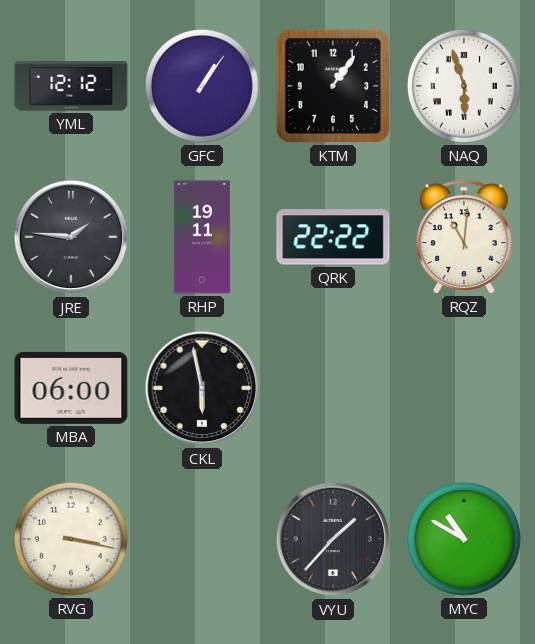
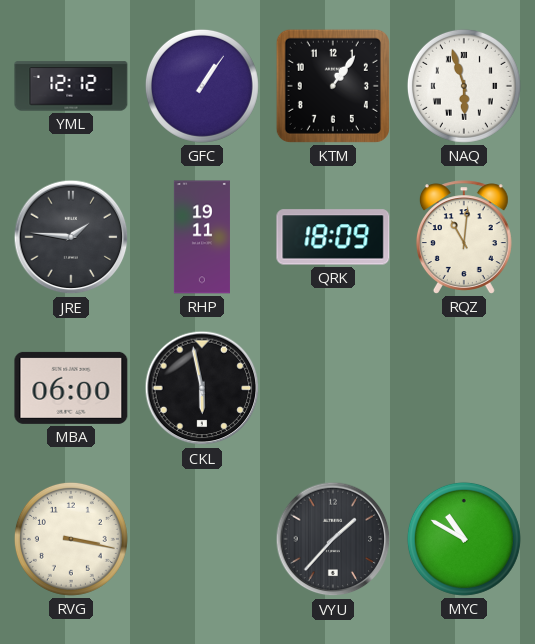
QRK: 22:22 -> 18:09 (333, 237)
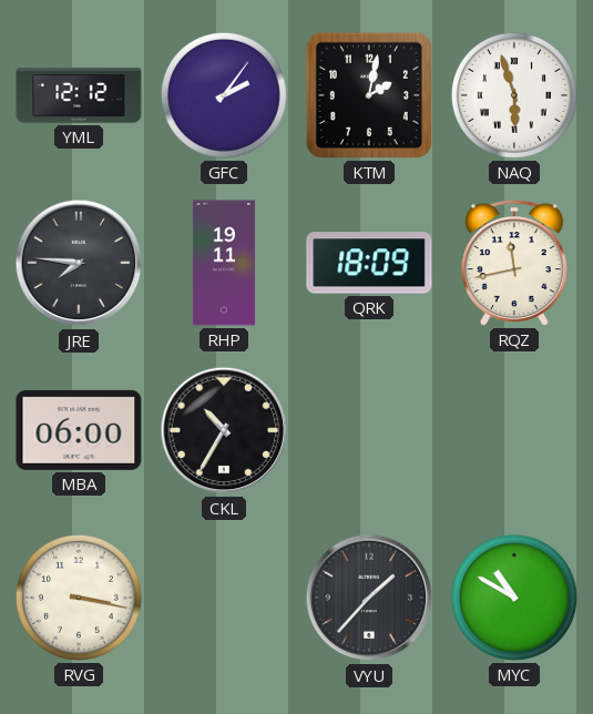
GFC: 1:06 -> 2:06 (224, 95)
KTM: 1:06 -> 2:02 (369, 95)
JRE: 1:46 -> 7:46 (79, 263)
RQZ: 11:01 -> 11:43 (514, 263)
CKL: 5:58 -> 10:35 (224, 430)
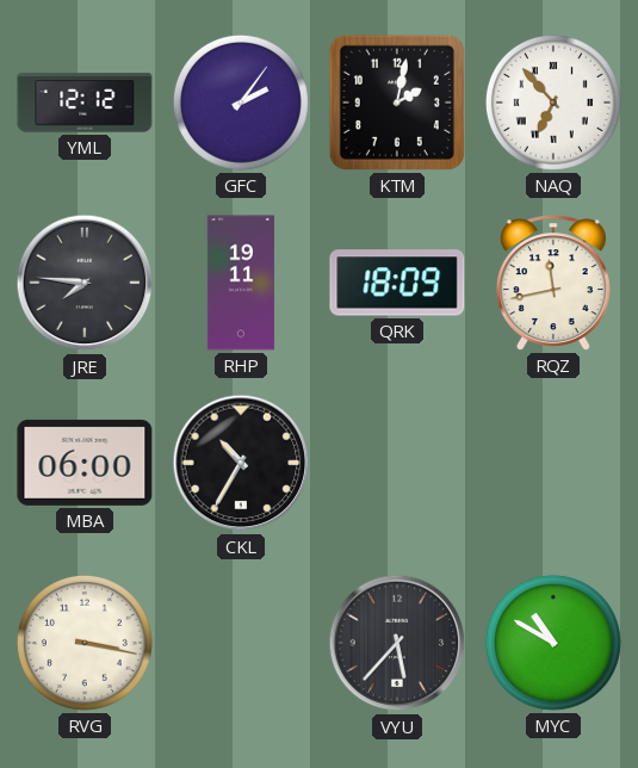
NAQ: 5:57 -> 6:53 (553, 103)
VYU: 1:37 -> 5:37 (397, 643)
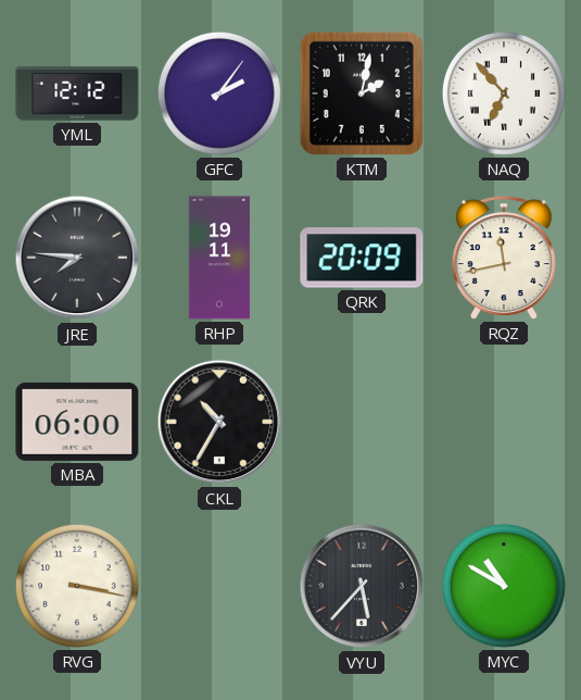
QRK: 18:09 -> 20:09 (362, 258)
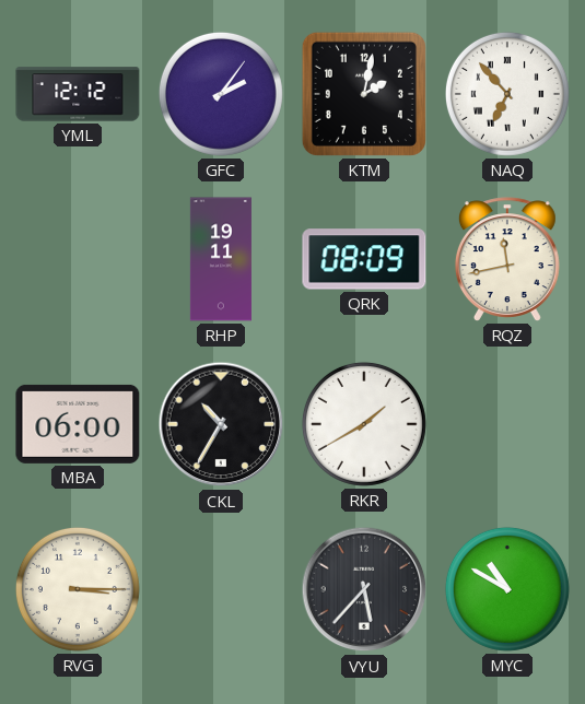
JRE: 7:46 -> none (77, 258)
QRK: 20:09 -> 08:09 (364, 259)
RKR: none -> 1:40 (364, 424)
RVG: 3:17 -> 3:15 (78, 589)
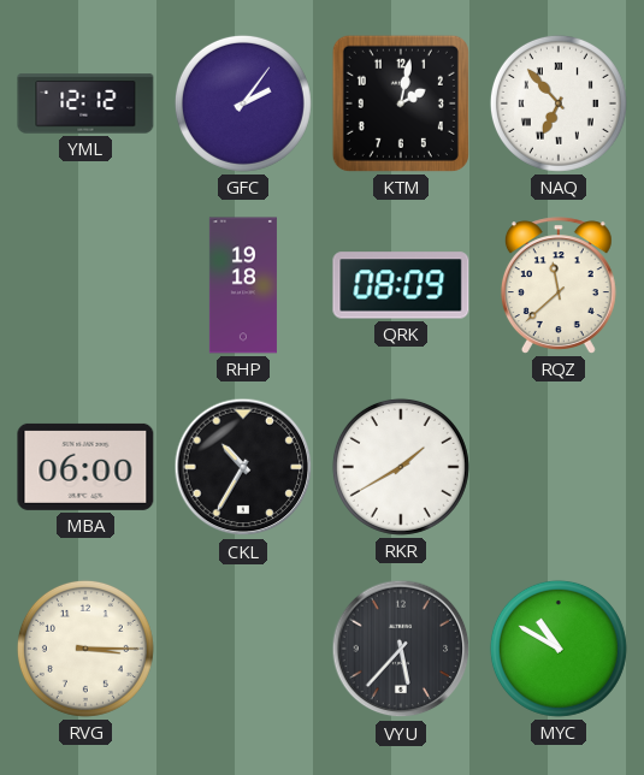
RHP: 19:11 -> 19:18 (243, 285)
RQZ: 11:43 -> 11:38 (559, 285)
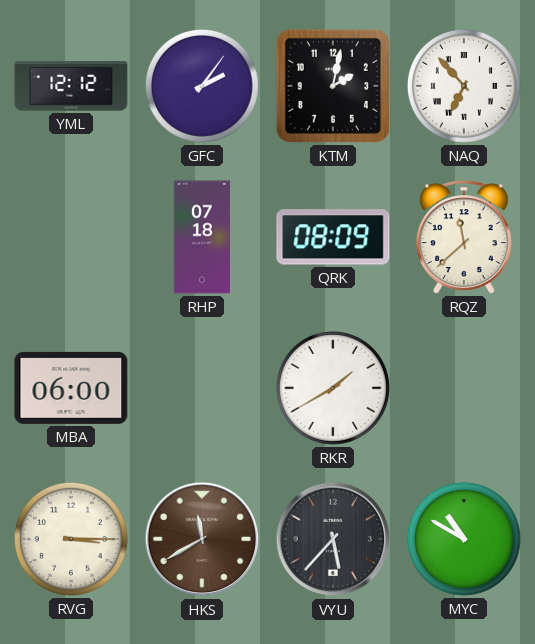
RHP: 19:18 -> 07:18 (202, 237)
CKL: 10:35 -> none (243, 467)
HKS: none -> 11:40 (202, 539)
